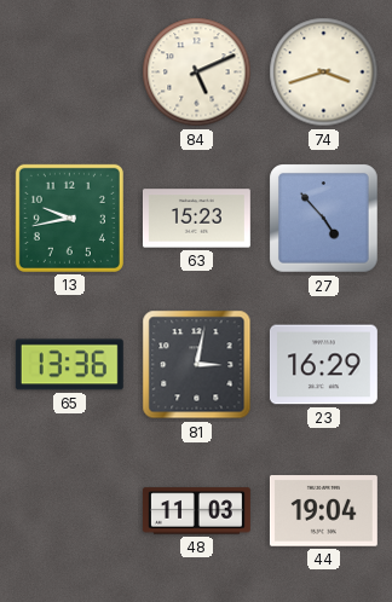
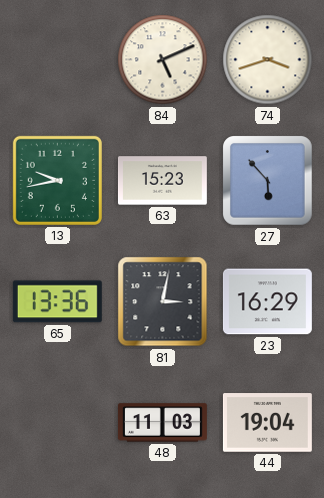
27: 4:53 -> 5:53 (268, 181)
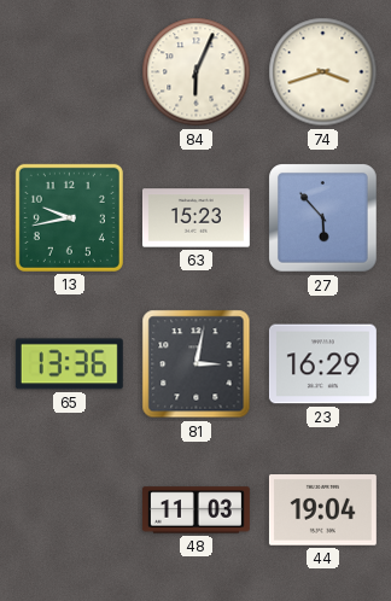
84: 5:11 -> 6:04 (197, 72)
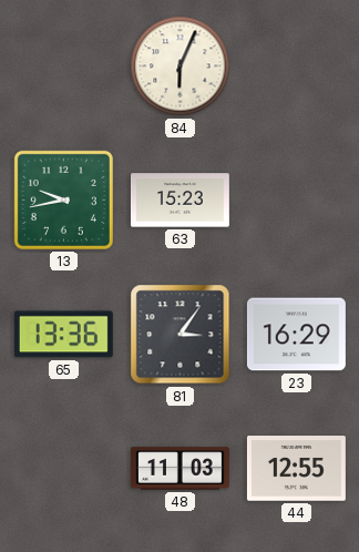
74: 3:42 -> none (323, 72)
27: 5:53 -> none (323, 218)
81: 3:02 -> 3:06 (181, 335)
44: 19:04 -> 12:55 (296, 469)
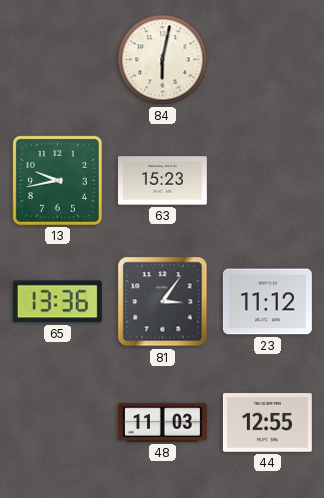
84: 6:04 -> 6:02 (163, 60)
23: 16:29 -> 11:12 (267, 302)
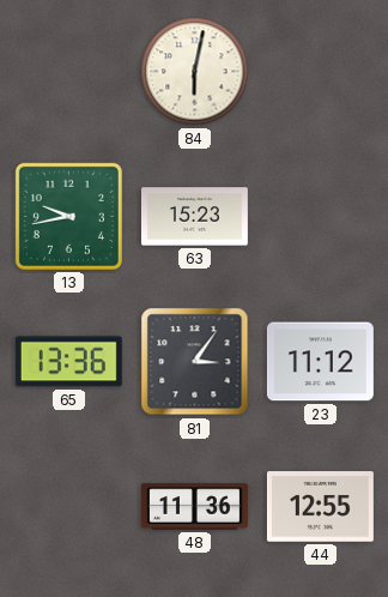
48: 11:03 -> 11:36 (194, 507)
